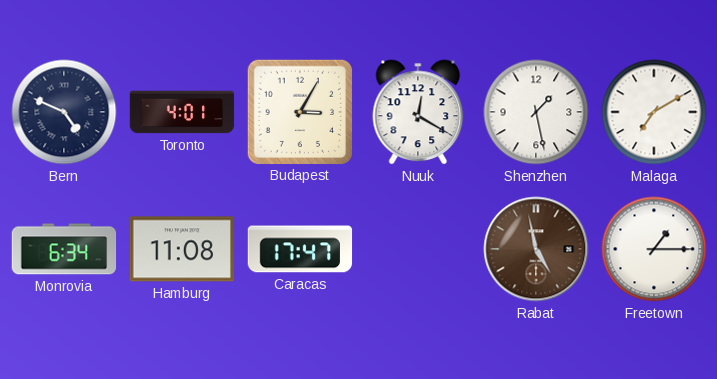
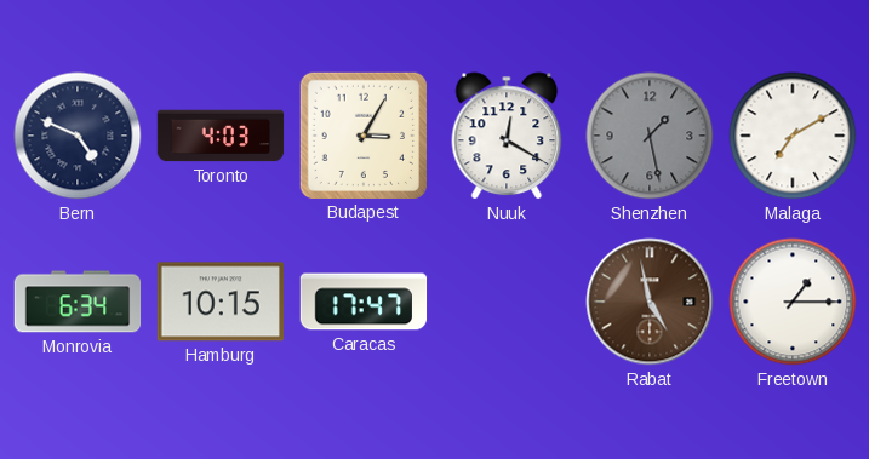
Toronto: 4:01 -> 4:03 (221, 136)
Shenzhen dial: white -> grey (650, 136)
Hamburg: 11:08 -> 10:15 (219, 302)
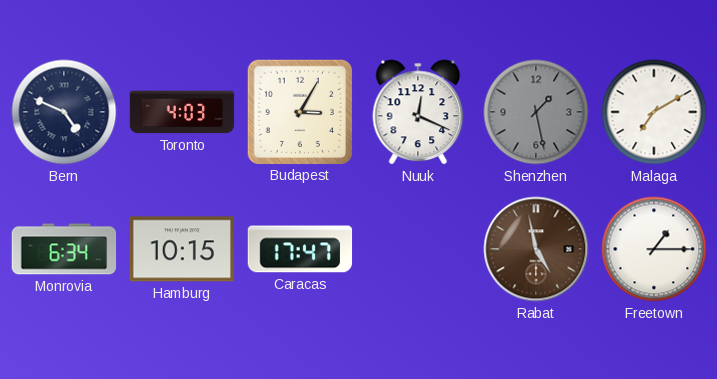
Nuuk: 12:20 -> 12:19 (418, 112)
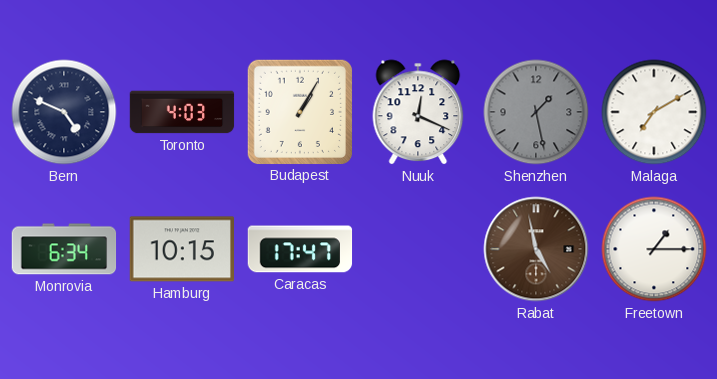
Budapest: 3:05 -> 1:05 (299, 111)
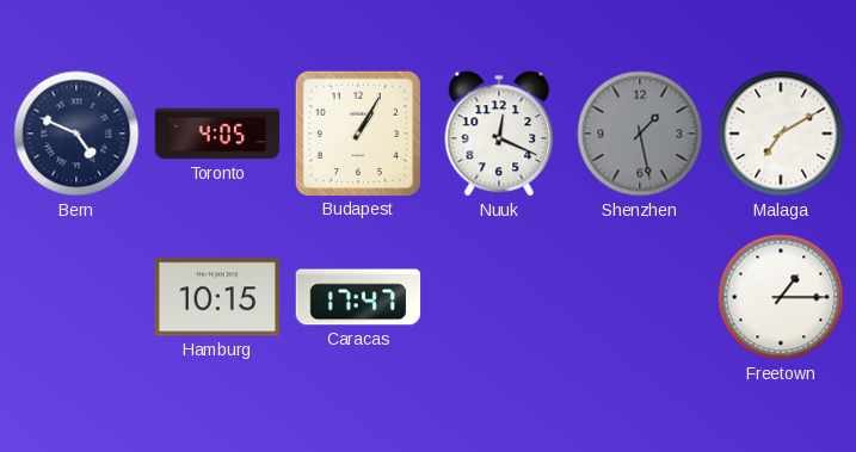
Toronto: 4:03 -> 4:05 (217, 134)
Monrovia: 6:34 -> none (64, 249)
Rabat: 4:58 -> none (536, 249)
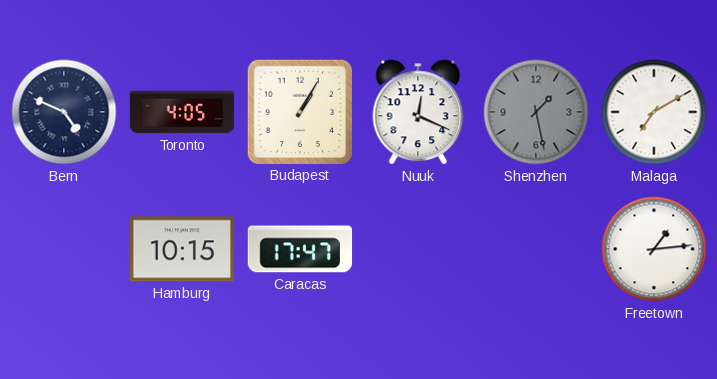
Freetown: 1:15 -> 1:14 (654, 249)
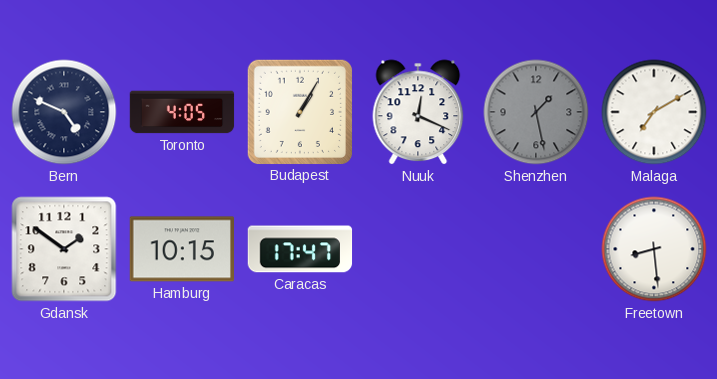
Gdansk: none -> 1:51 (64, 249)
Freetown: 1:14 -> 8:29 (654, 249)
